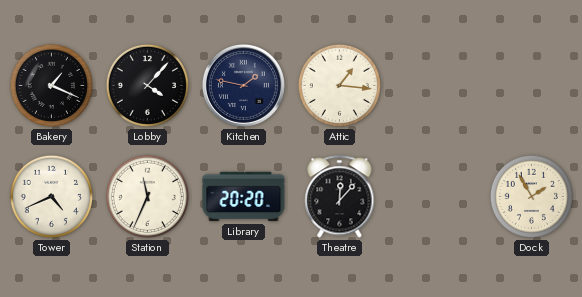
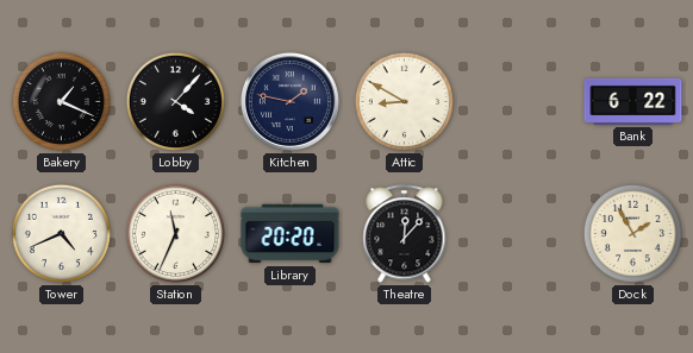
Attic: 1:16 -> 8:50 (404, 101)
Bank: none -> 6:22 (633, 101)
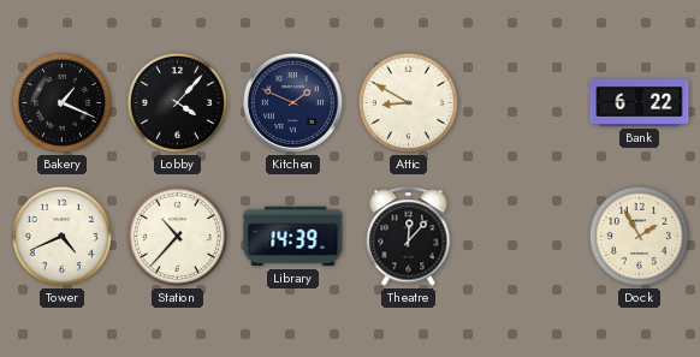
Kitchen: 1:47 -> 1:49 (292, 102)
Station: 11:34 -> 10:37 (177, 236)
Library: 20:20 -> 14:39 (293, 237)
